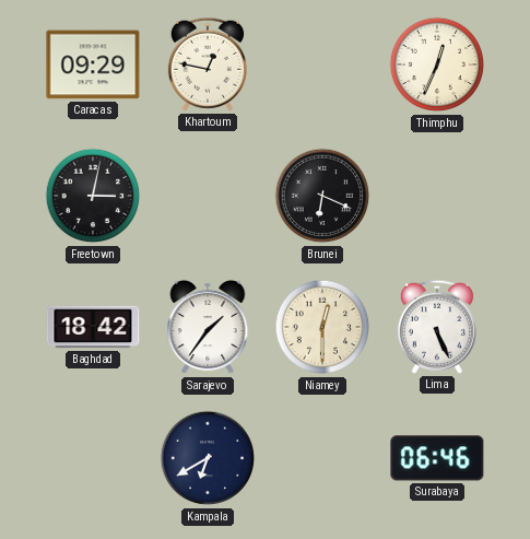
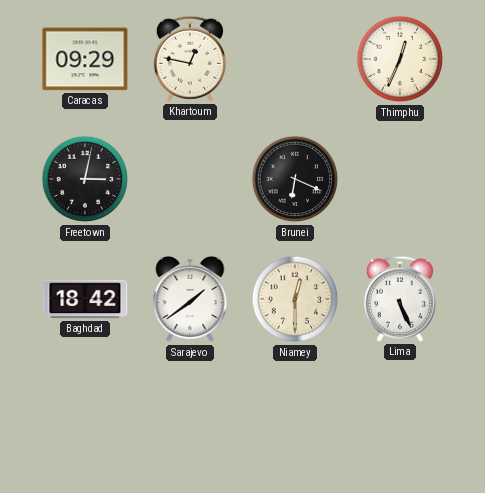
Sarajevo: 1:36 -> 1:39 (190, 299)
Kampala: 6:40 -> none (208, 458)
Surabaya: 06:46 -> none (437, 458)
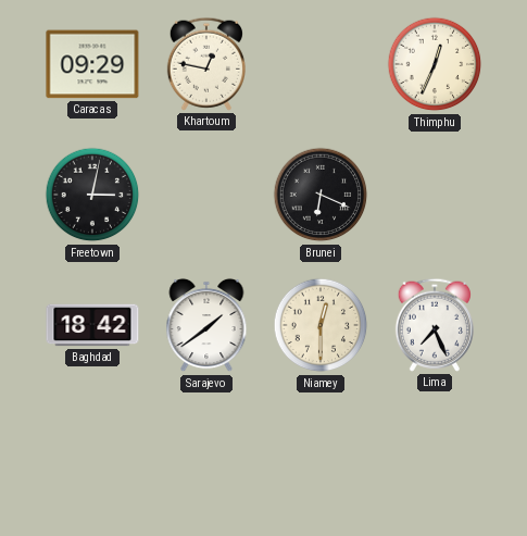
Lima: 5:26 -> 7:26 (435, 325)
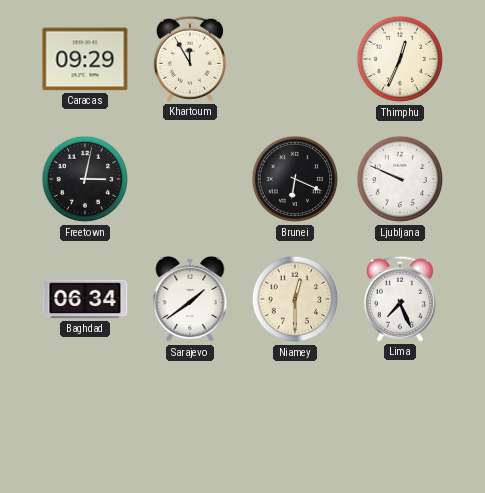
Khartoum: 12:47 -> 11:55 (190, 59)
Ljubljana: none -> 9:49 (400, 179)
Baghdad: 18:42 -> 06:34 (85, 299)
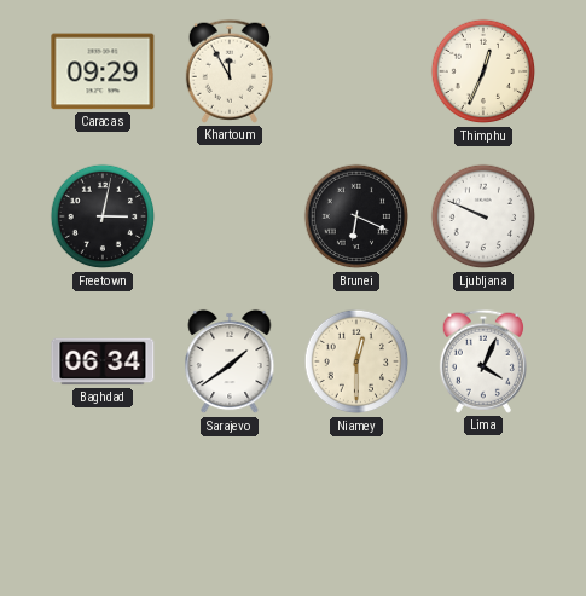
Lima: 7:26 -> 4:04 (483, 361)
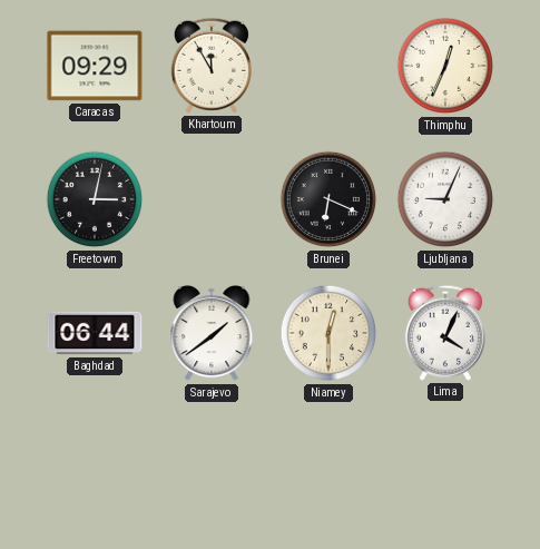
Ljubljana: 9:49 -> 9:04 (445, 199)
Baghdad: 06:34 -> 06:44 (95, 333)
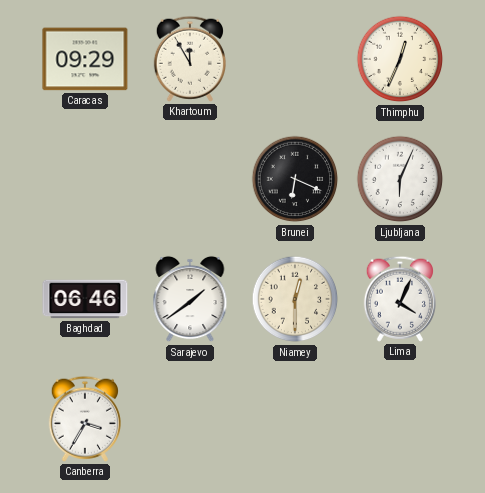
Freetown: 3:02 -> none (95, 199)
Ljubljana: 9:04 -> 6:04 (400, 179)
Baghdad: 06:44 -> 06:46 (85, 299)
Canberra: none -> 3:35 (85, 419)
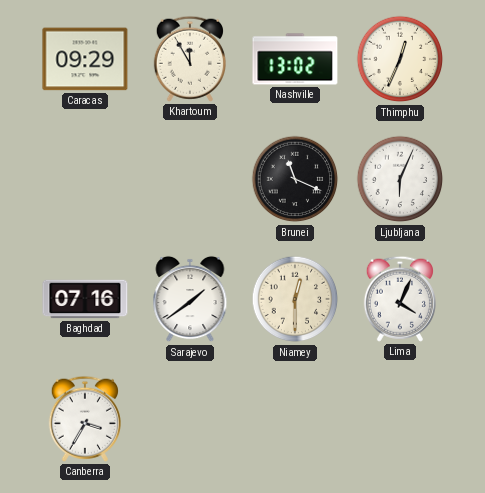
Nashville: none -> 13:02 (295, 59)
Brunei: 6:19 -> 11:19 (295, 179)
Baghdad: 06:46 -> 07:16 (85, 299)
